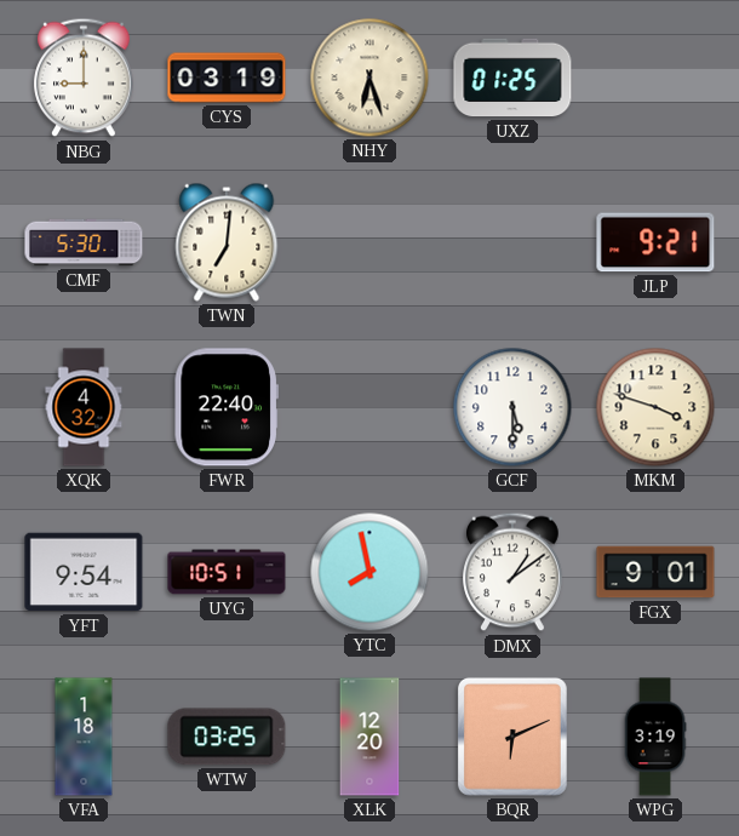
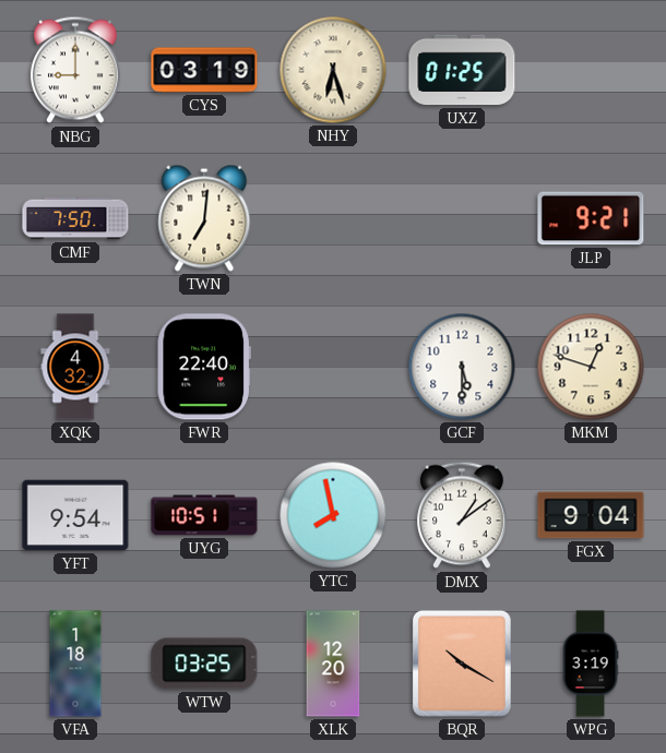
CMF: 5:30 -> 7:50 (75, 218)
MKM: 3:48 -> 12:48 (591, 367)
FGX: 9:01 -> 9:04 (591, 515)
BQR: 6:11 -> 10:20 (462, 664)
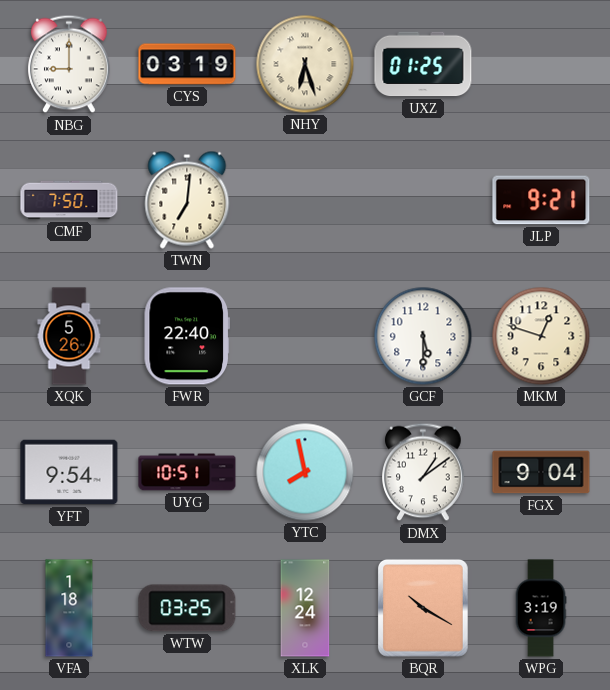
XQK: 4:32 -> 5:26 (69, 336)
XLK: 12:20 -> 12:24 (305, 608)
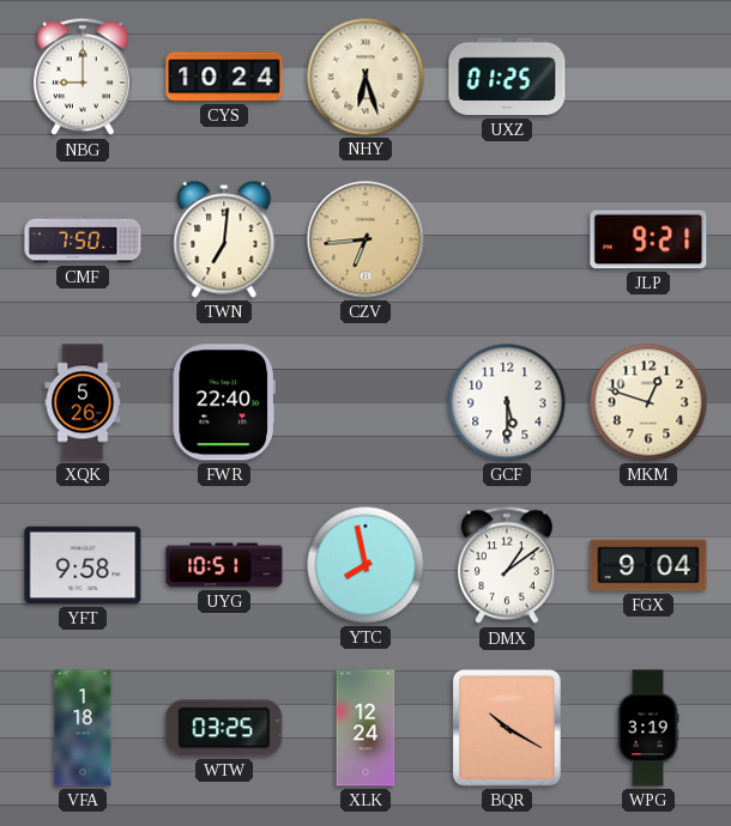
CYS: 03:19 -> 10:24 (224, 77)
CZV: none -> 6:44 (365, 239)
YFT: 9:54 -> 9:58 (83, 565)
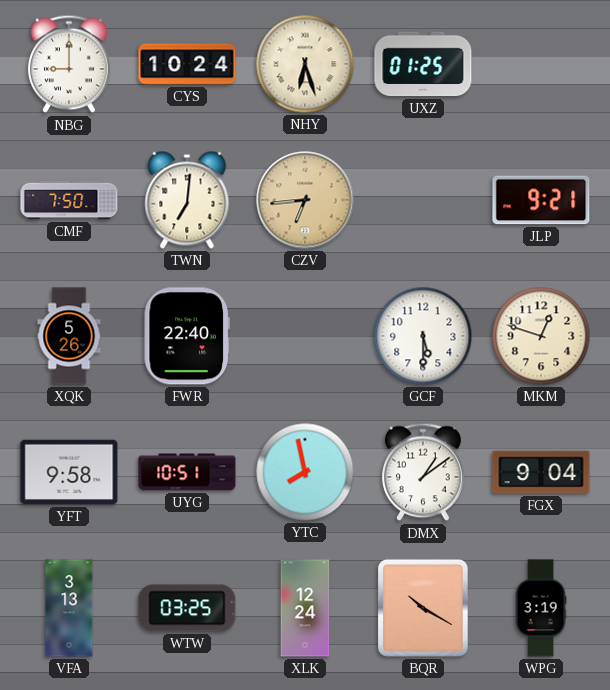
VFA: 1:18 -> 3:13 (69, 608)
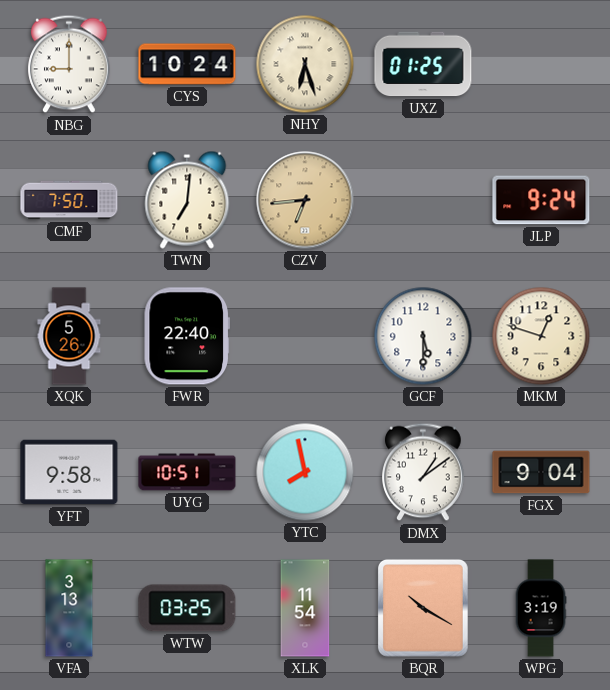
JLP: 9:21 -> 9:24 (541, 200)
XLK: 12:24 -> 11:54 (305, 608)
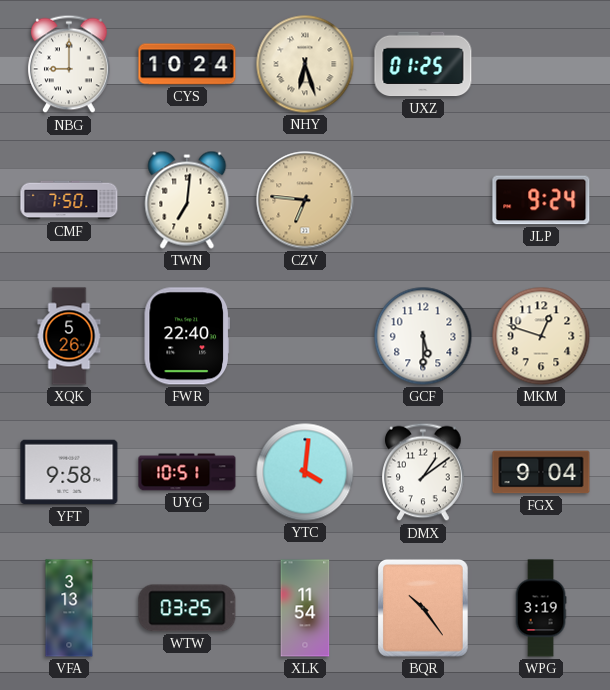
CZV: 6:44 -> 6:46 (305, 200)
YTC: 7:58 -> 4:01 (305, 472)
BQR: 10:20 -> 10:24 (423, 608)
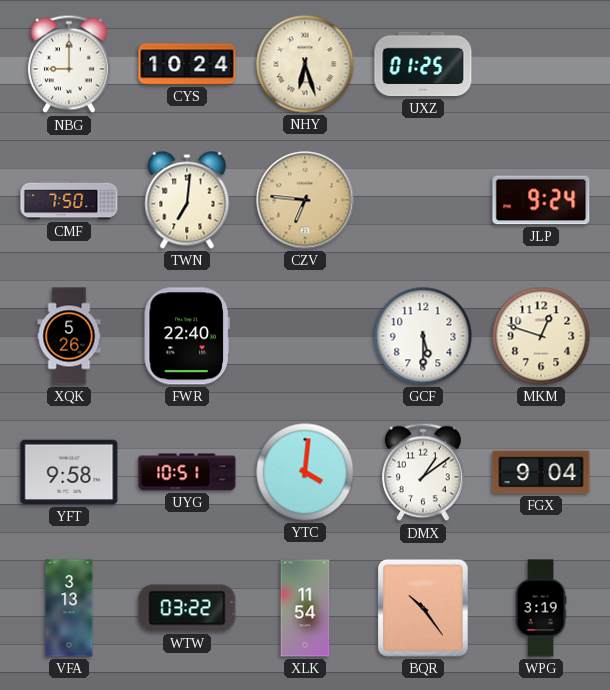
WTW: 03:25 -> 03:22 (187, 608)
